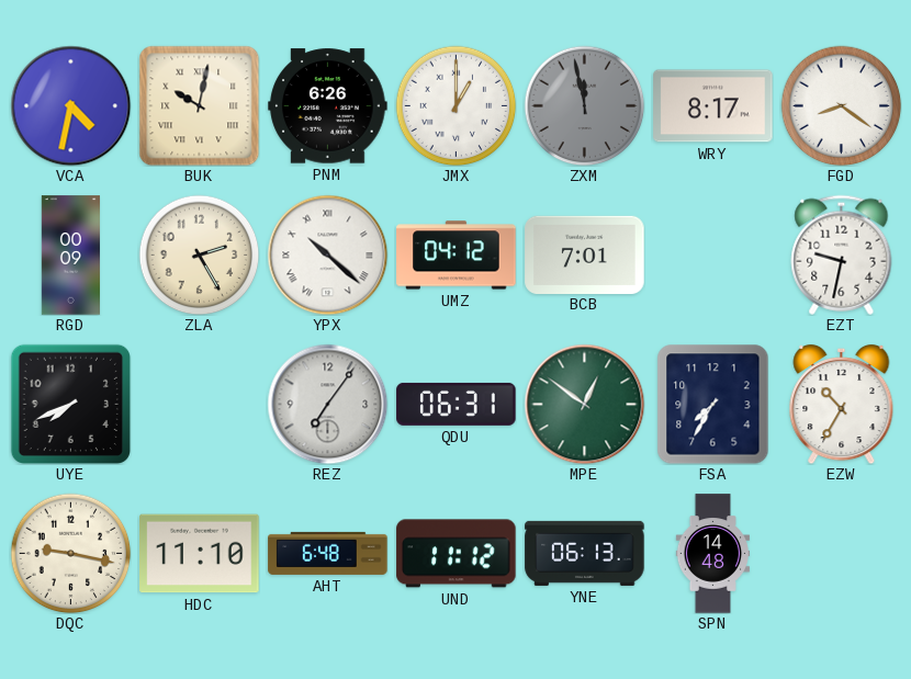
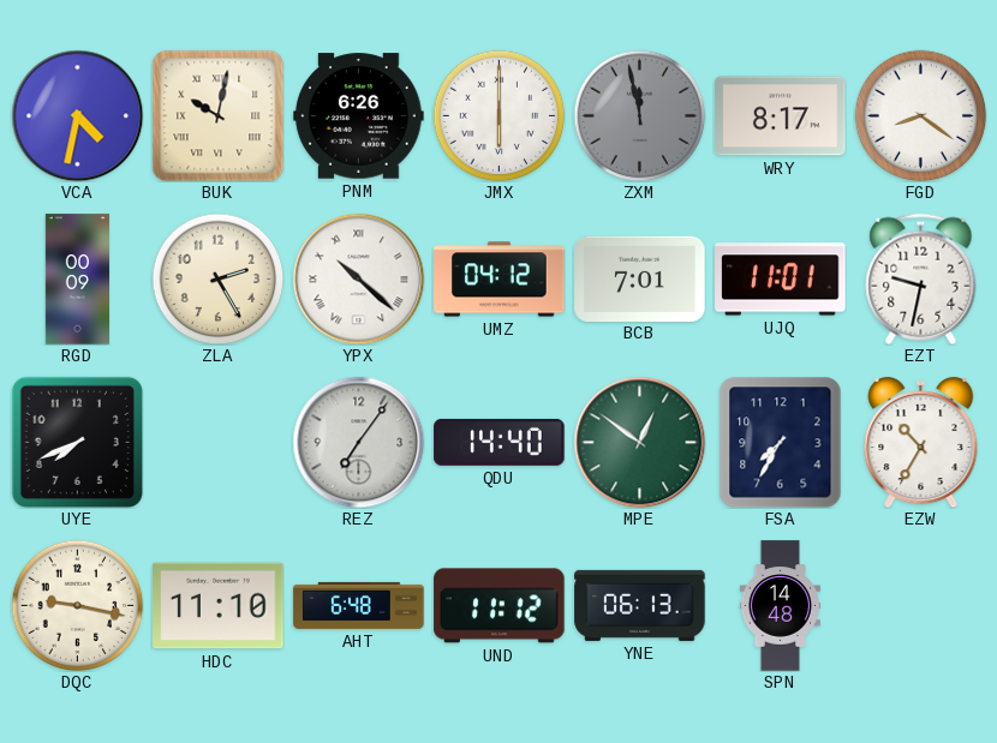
JMX: 1:00 -> 6:00 (499, 115)
UJQ: none -> 11:01 (781, 280)
QDU: 06:31 -> 14:40 (500, 442)
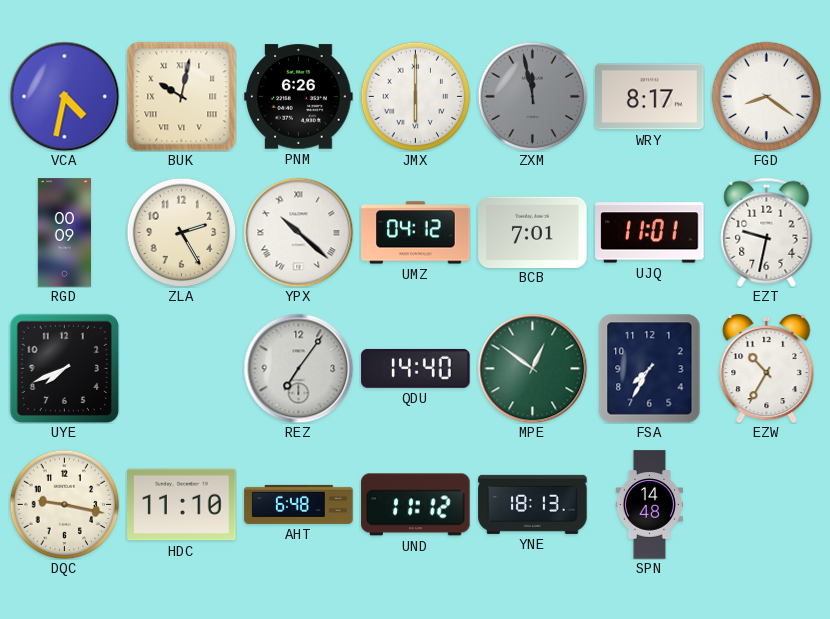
YNE: 06:13 -> 18:13 (533, 504)
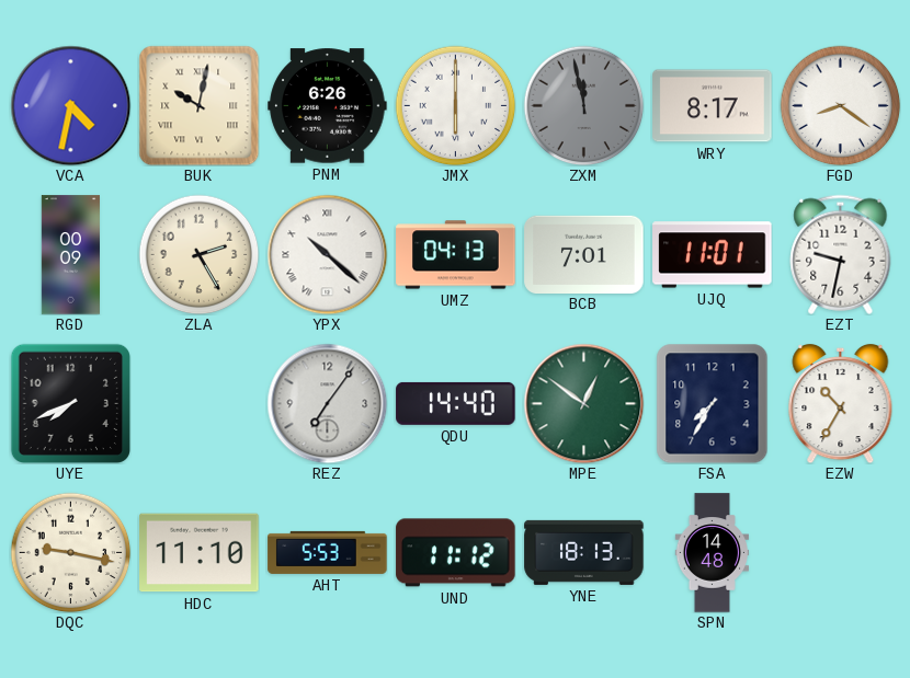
UMZ: 04:12 -> 04:13 (456, 255)
AHT: 6:48 -> 5:53 (328, 552)
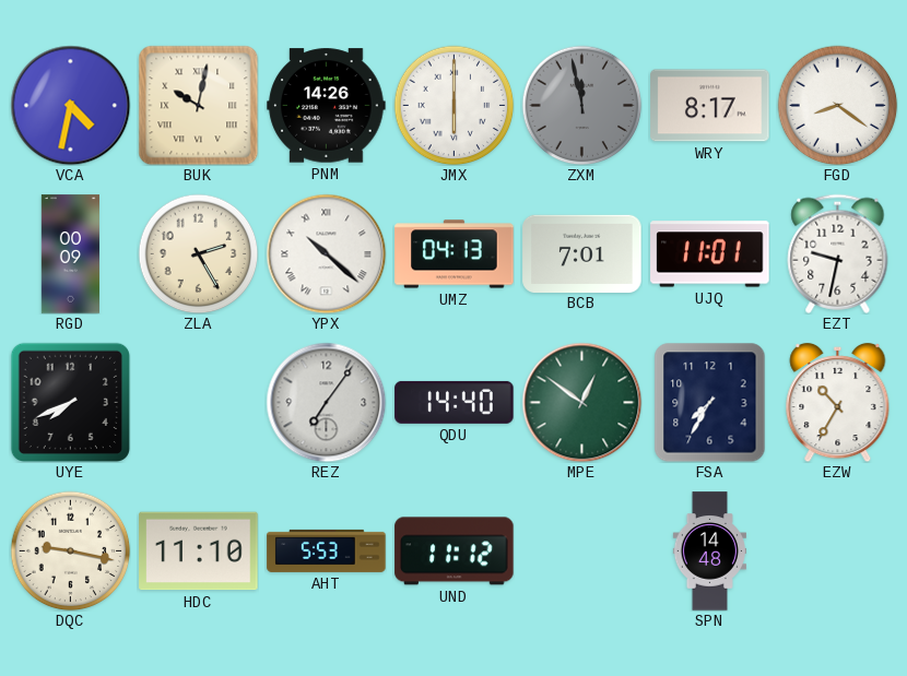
PNM: 6:26 -> 14:26 (327, 106)
YNE: 18:13 -> none (584, 552)
